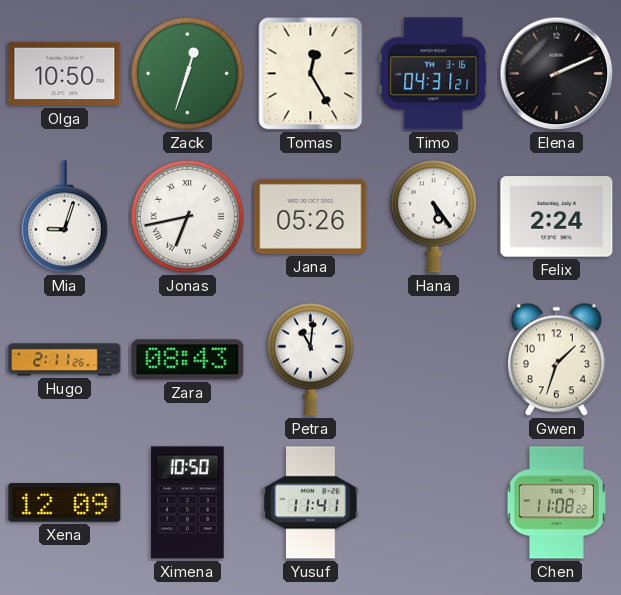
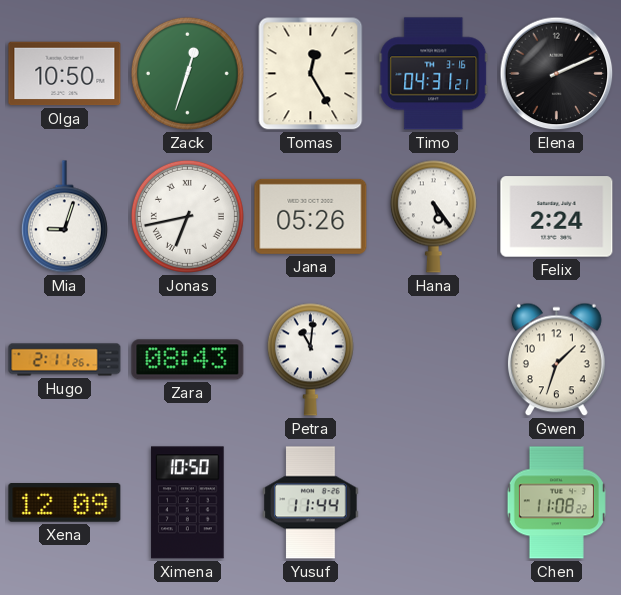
Yusuf: 11:41 -> 11:44 (311, 503)
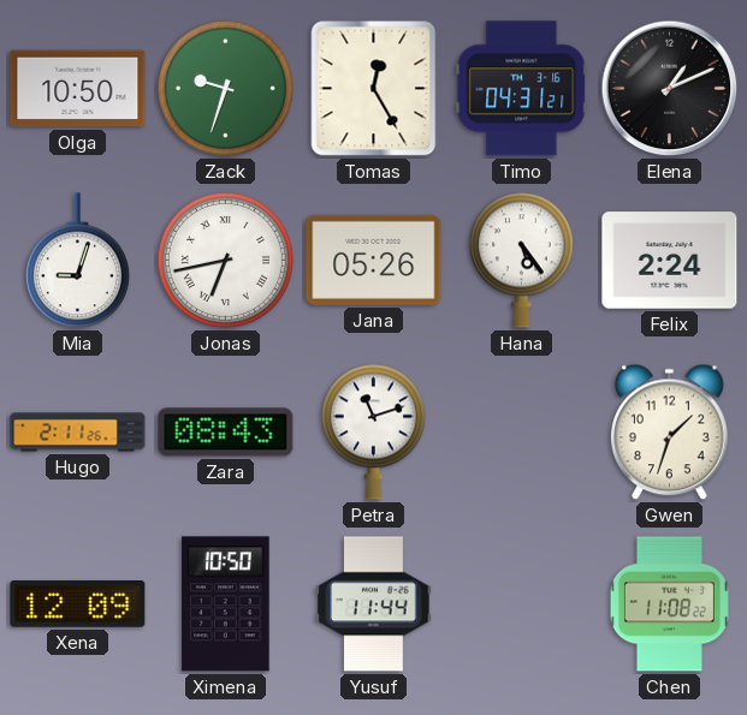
Zack: 12:33 -> 9:33 (225, 88)
Elena: 2:11 -> 1:11 (670, 89)
Petra: 11:01 -> 11:12 (373, 431)
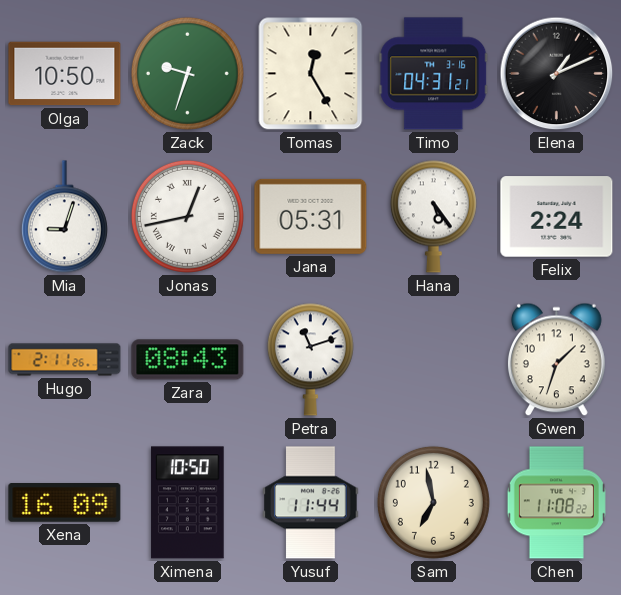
Jonas: 6:43 -> 12:43 (187, 216)
Jana: 05:26 -> 05:31 (311, 216)
Xena: 12:09 -> 16:09 (65, 503)
Sam: none -> 6:58 (433, 502)
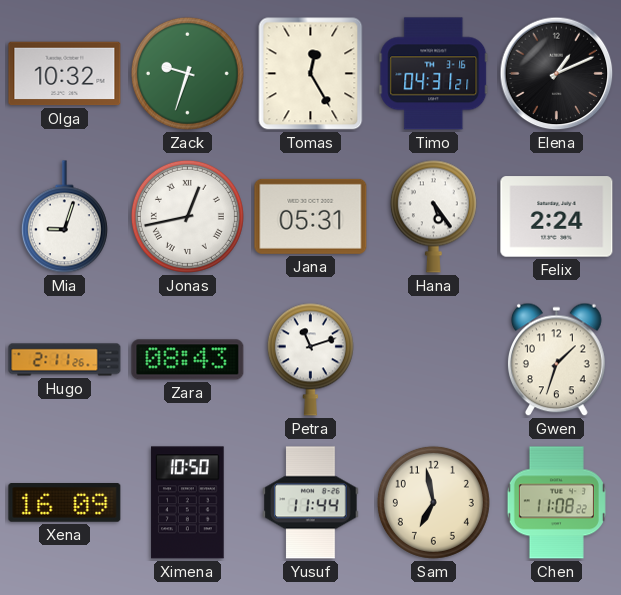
Olga: 10:50 -> 10:32 (65, 74)
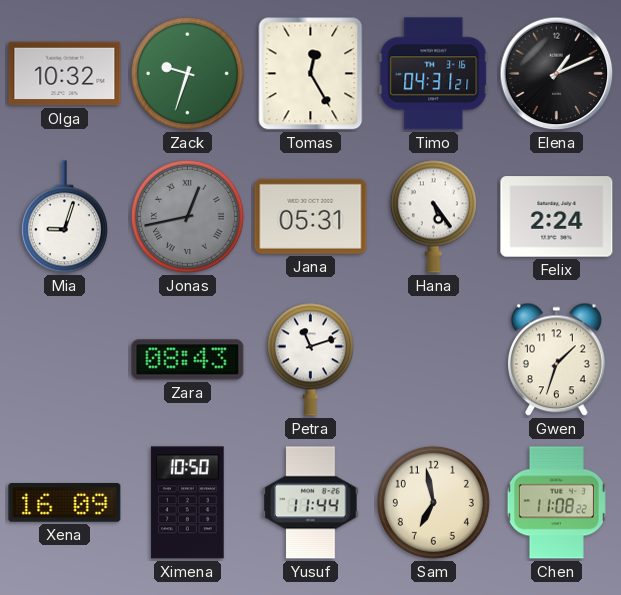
Jonas dial: white -> grey (187, 216)
Hugo: 2:11 -> none (65, 360)
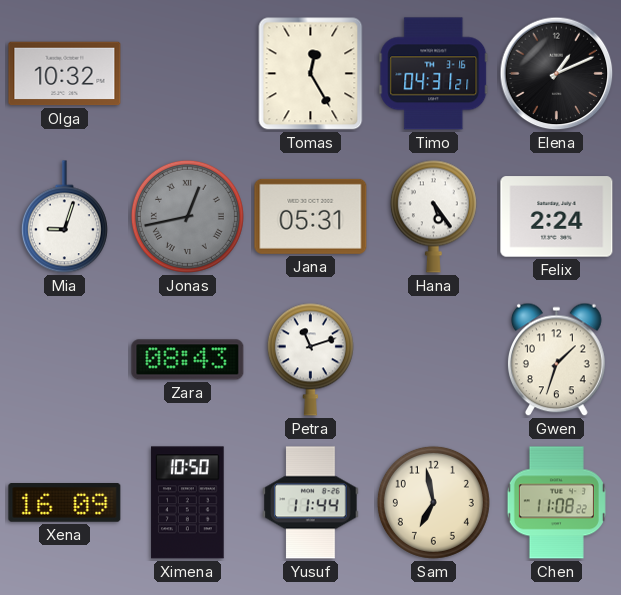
Zack: 9:33 -> none (187, 73)
